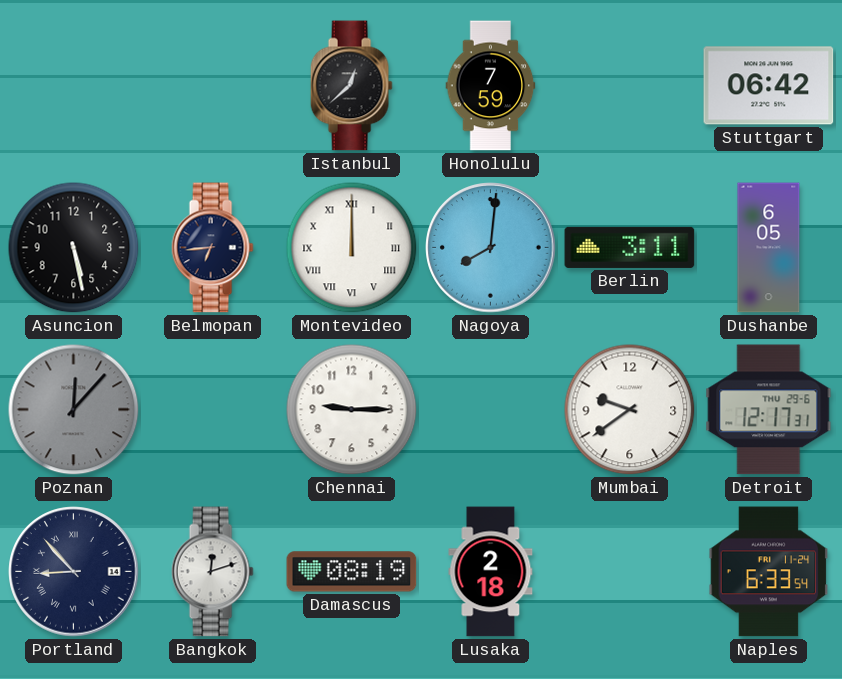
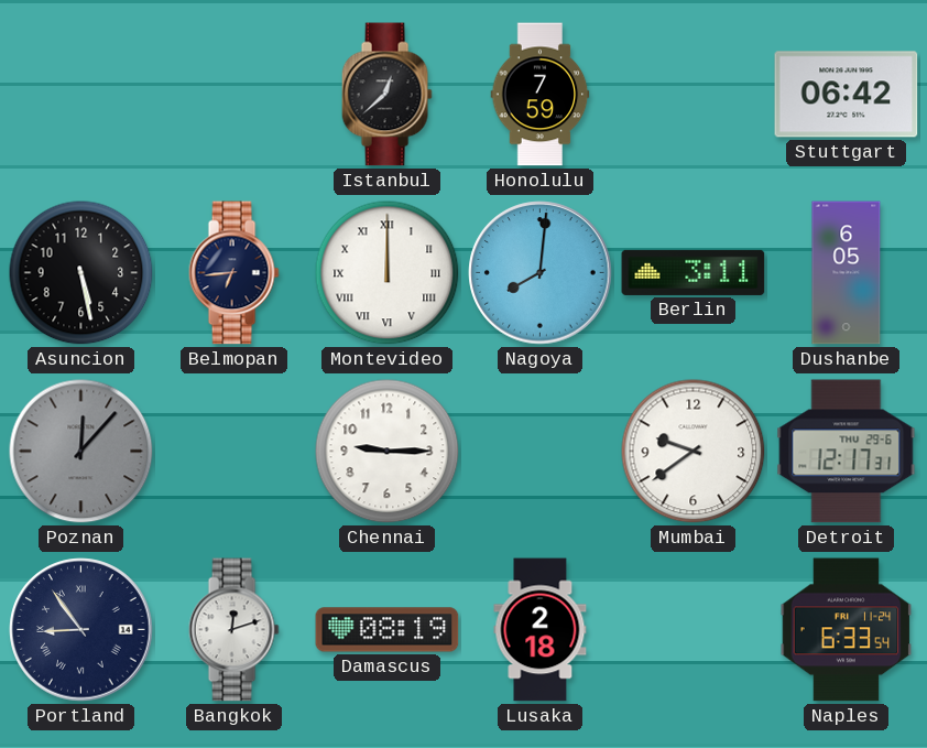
Portland: 8:53 -> 8:54 (81, 630)
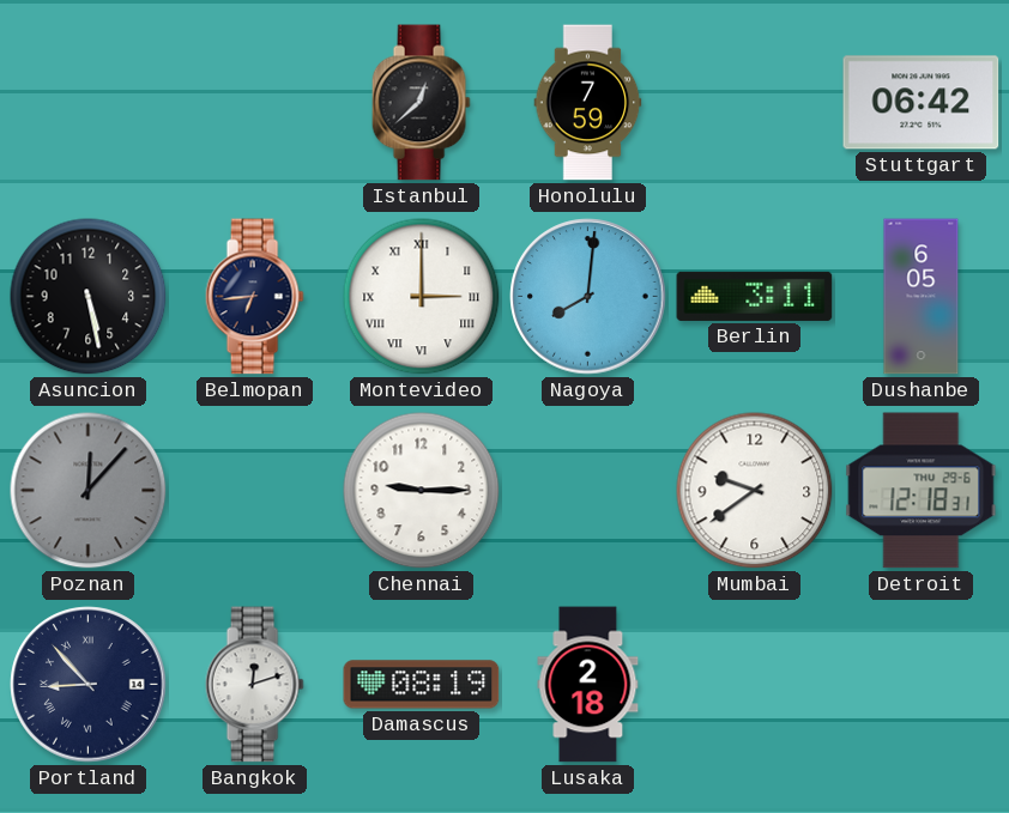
Montevideo: 12:00 -> 3:00 (422, 297)
Detroit: 12:17 -> 12:18 (922, 491)
Portland: 8:54 -> 8:53 (89, 685)
Naples: 6:33 -> none (847, 630)
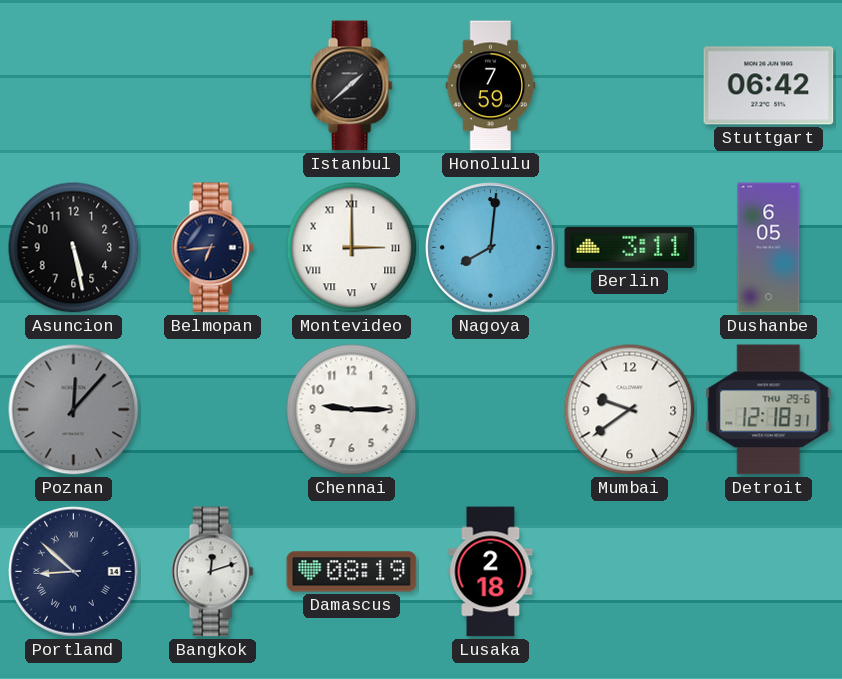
Istanbul: 12:38 -> 1:38 (351, 86)
Portland: 8:53 -> 8:52 (74, 572)
